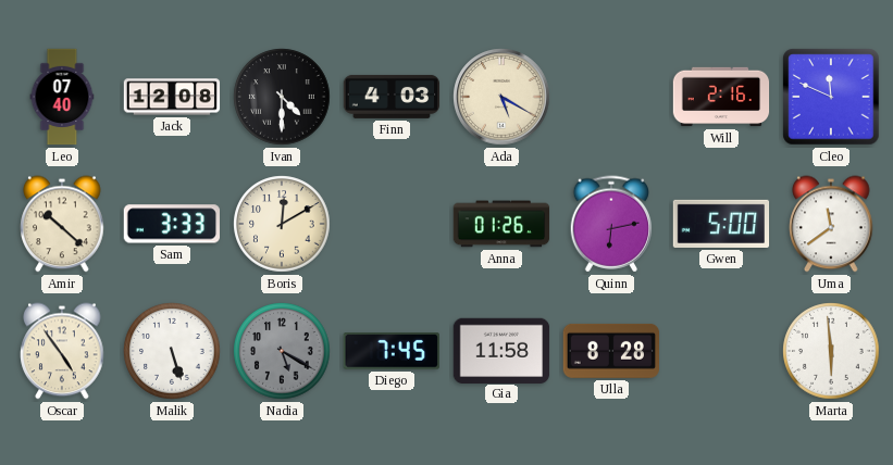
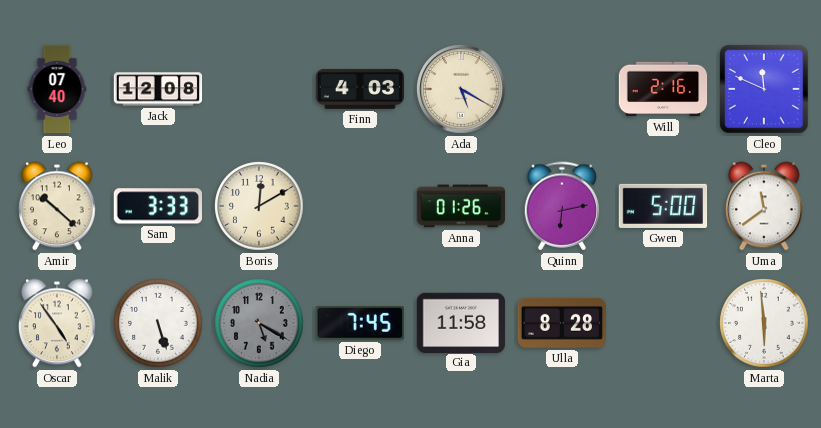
Ivan: 4:30 -> none (282, 97)
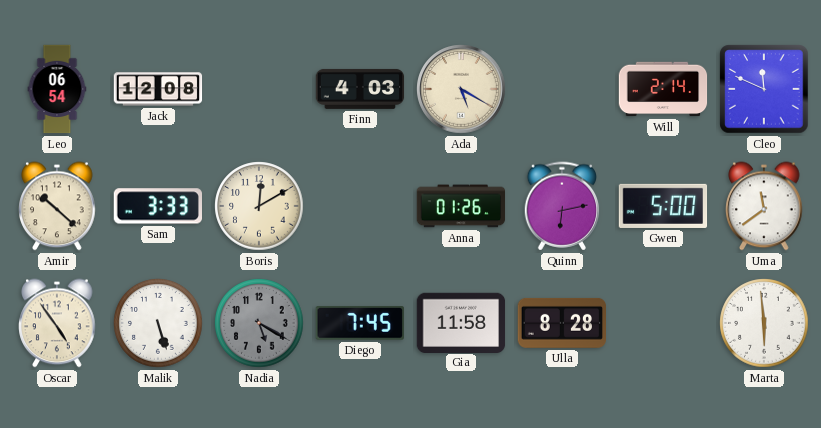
Leo: 07:40 -> 06:54 (57, 89)
Will: 2:16 -> 2:14 (663, 89)
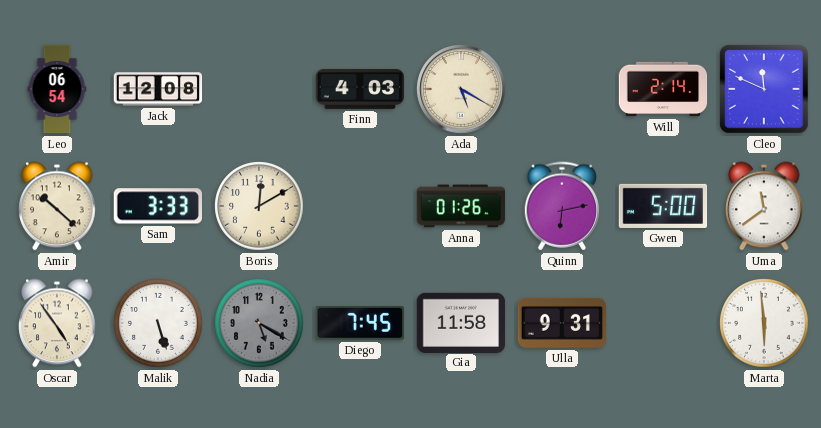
Ulla: 8:28 -> 9:31 (561, 323)
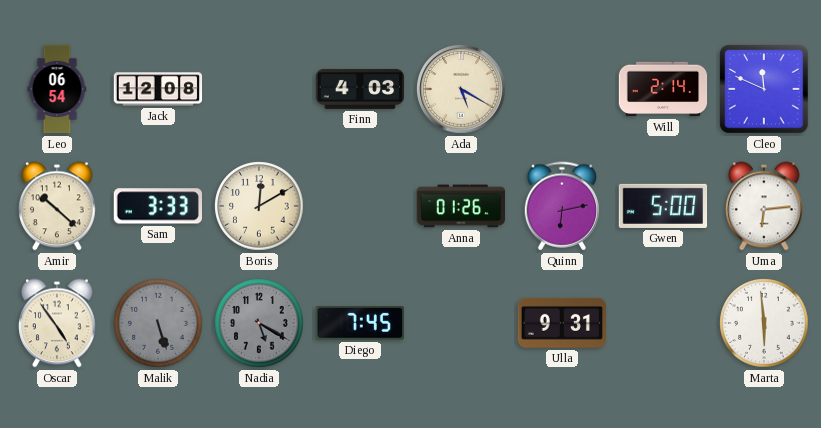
Uma: 11:39 -> 6:14 (764, 206)
Malik dial: white -> grey (158, 323)
Gia: 11:58 -> none (461, 322)
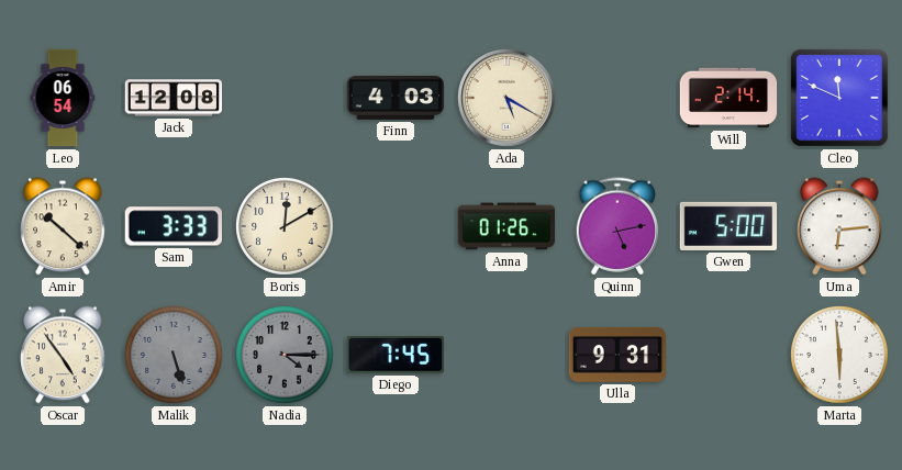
Quinn: 6:13 -> 5:13 (617, 226)
Nadia: 5:20 -> 4:15 (285, 355)
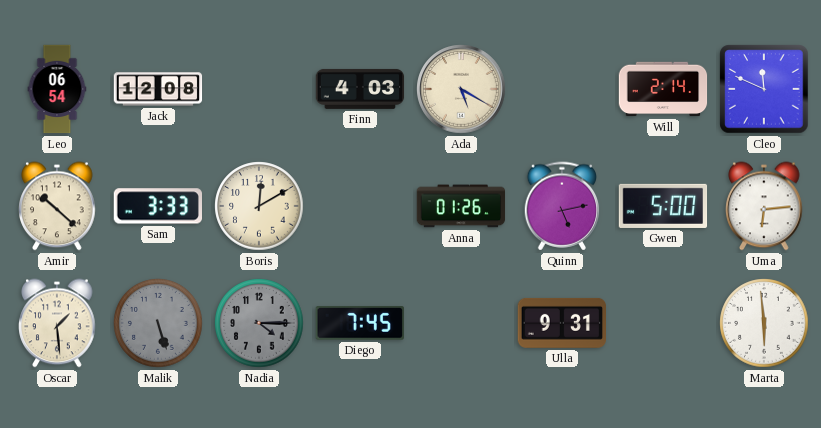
Oscar: 4:54 -> 1:29 (57, 323)
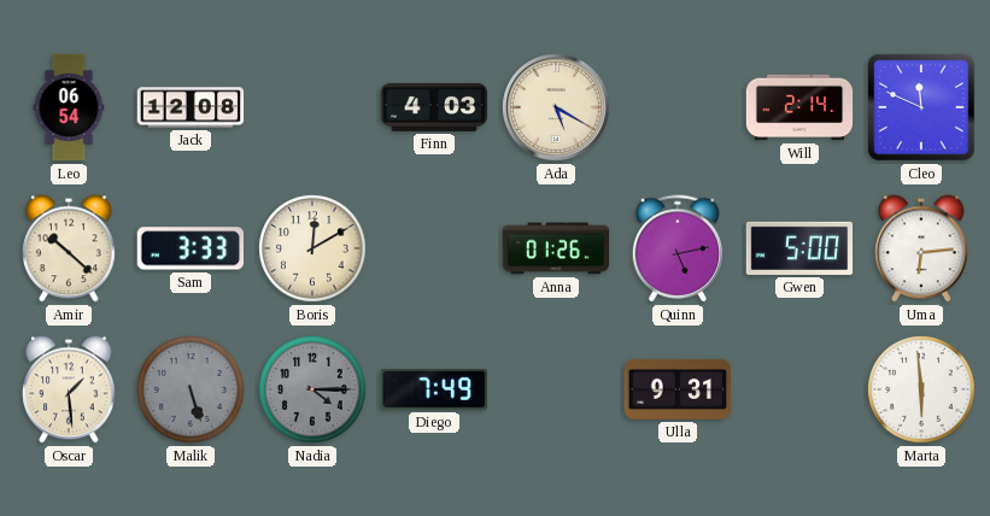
Diego: 7:45 -> 7:49 (434, 391)
